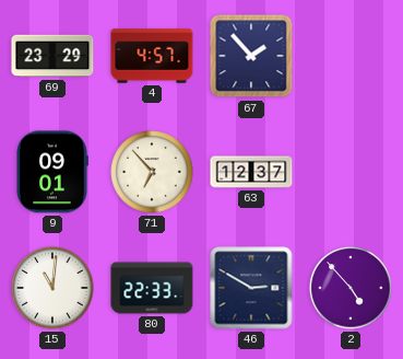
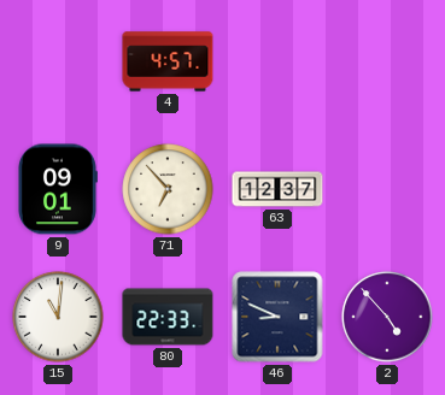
69: 23:29 -> none (52, 56)
67: 1:53 -> none (251, 56)
46: 2:50 -> 8:49 (277, 317)
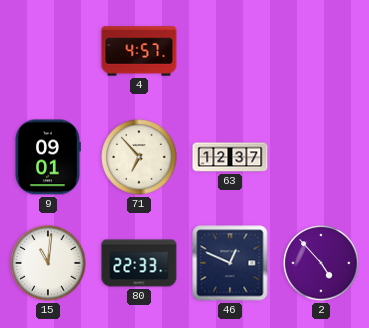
46: 8:49 -> 12:49 (230, 263)
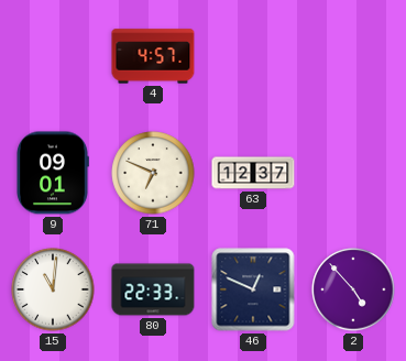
71: 6:53 -> 6:49 (153, 173)
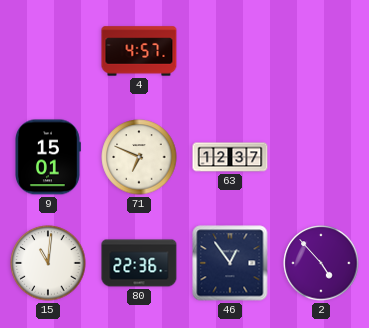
9: 09:01 -> 15:01 (48, 157)
80: 22:33 -> 22:36 (139, 263)
46: 12:49 -> 12:54 (230, 263)
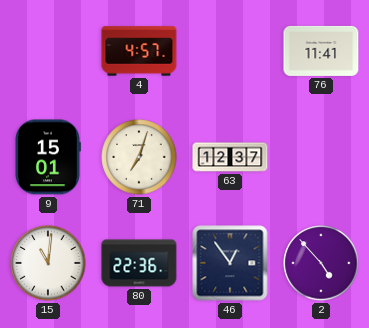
76: none -> 11:41 (321, 51)
71: 6:49 -> 7:03 (139, 157)
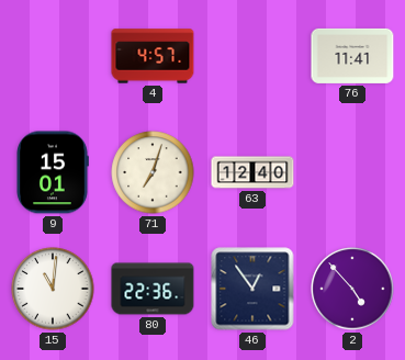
63: 12:37 -> 12:40 (252, 172)
